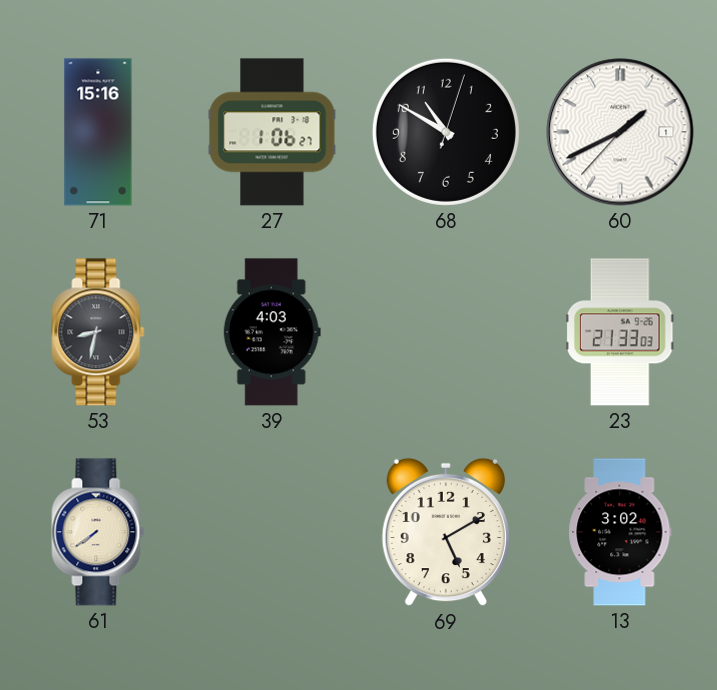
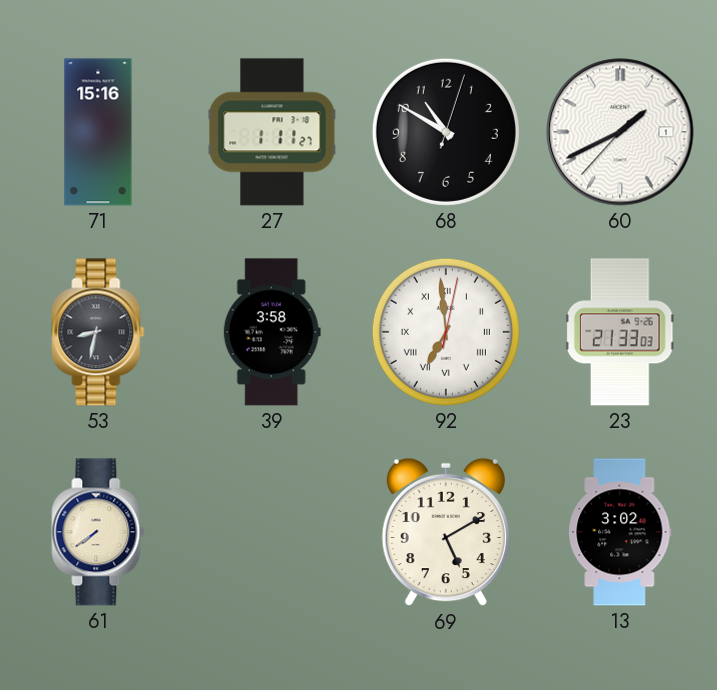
27: 1:06 -> 1:11 (272, 132)
39: 4:03 -> 3:58 (272, 332)
92: none -> 6:59 (446, 332)
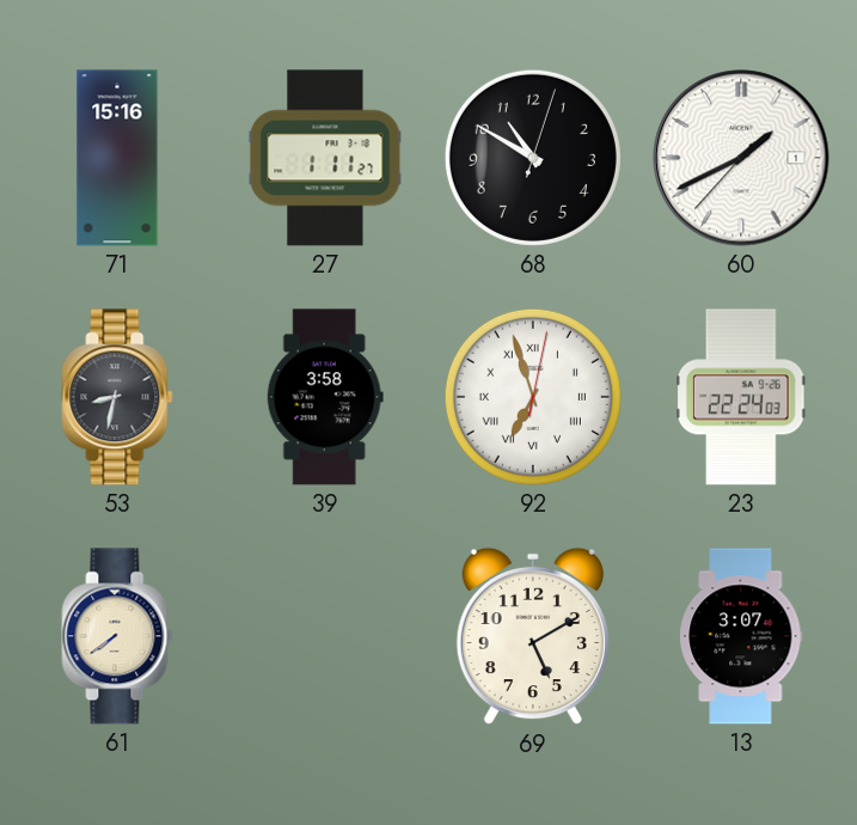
92: 6:59 -> 6:57 (533, 397)
23: 21:33 -> 22:24 (741, 397)
13: 3:02 -> 3:07 (741, 636)
